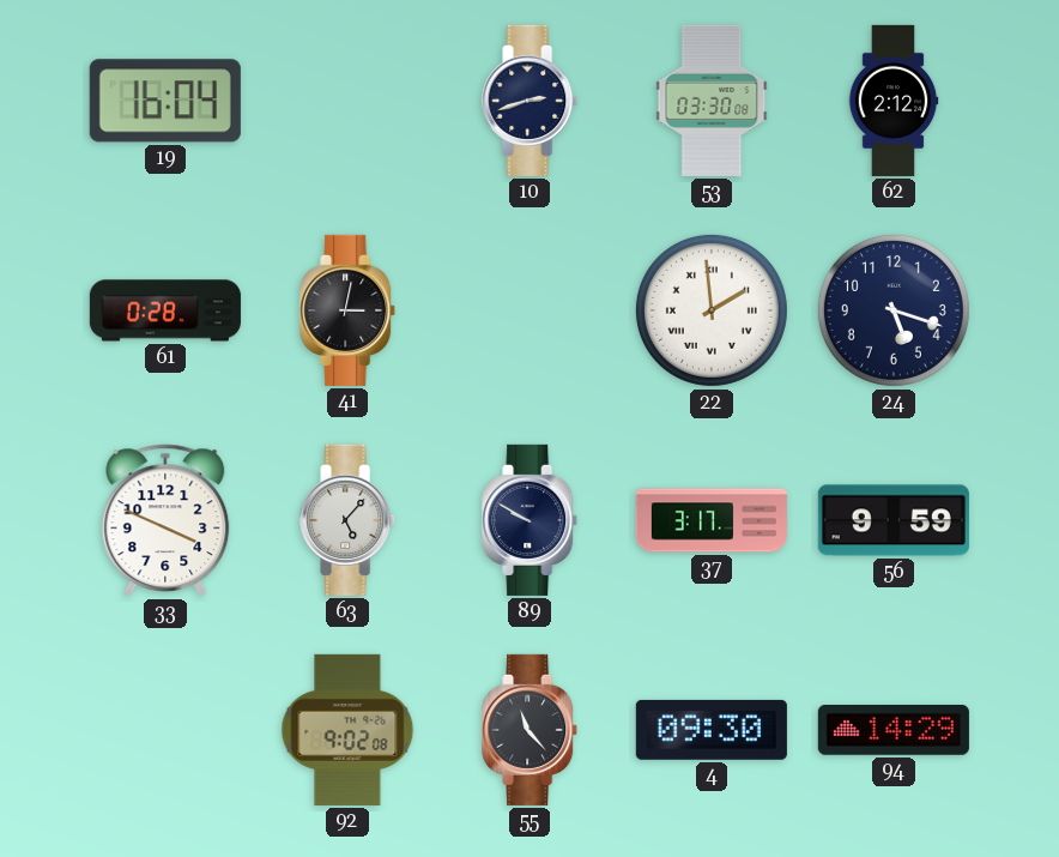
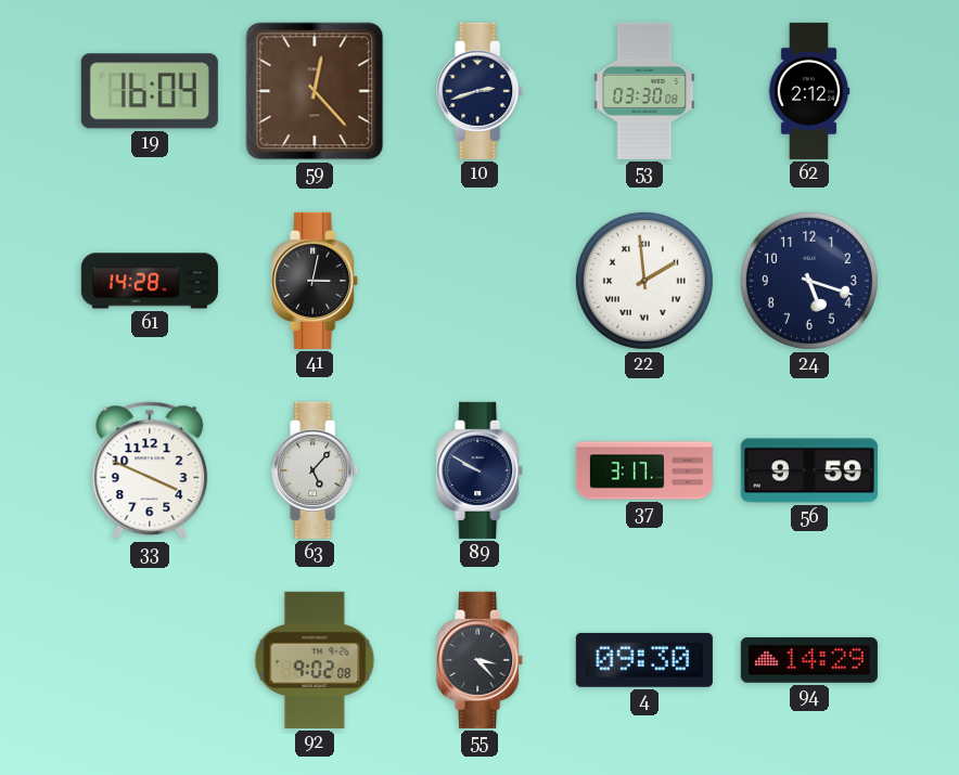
59: none -> 12:23 (315, 91)
61: 0:28 -> 14:28 (150, 281)
55: 11:23 -> 3:23 (481, 660)
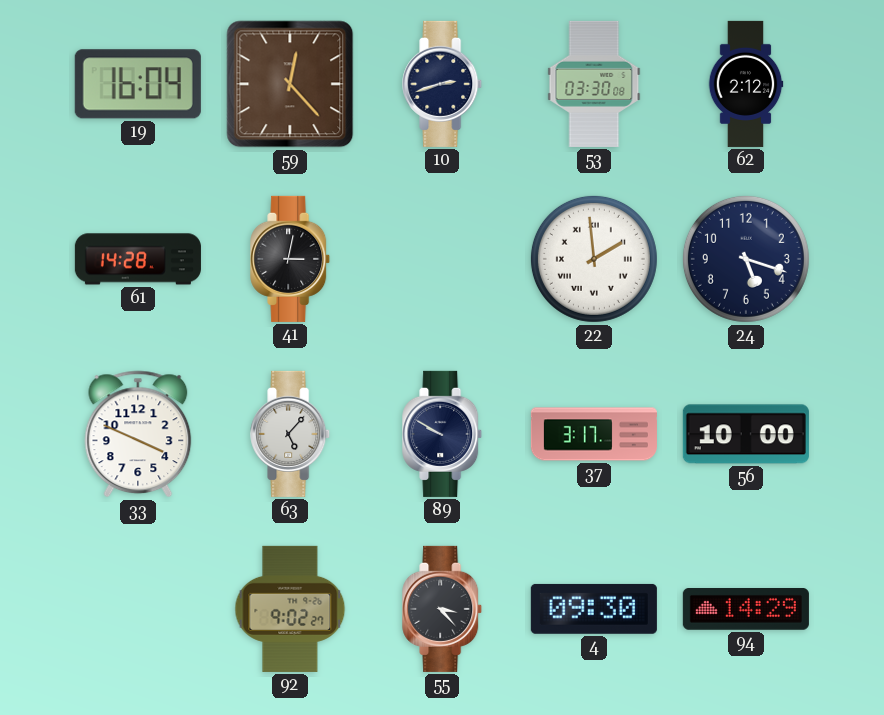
56: 9:59 -> 10:00 (746, 434)
92: 9:02:08 -> 9:02:27 (290, 609)
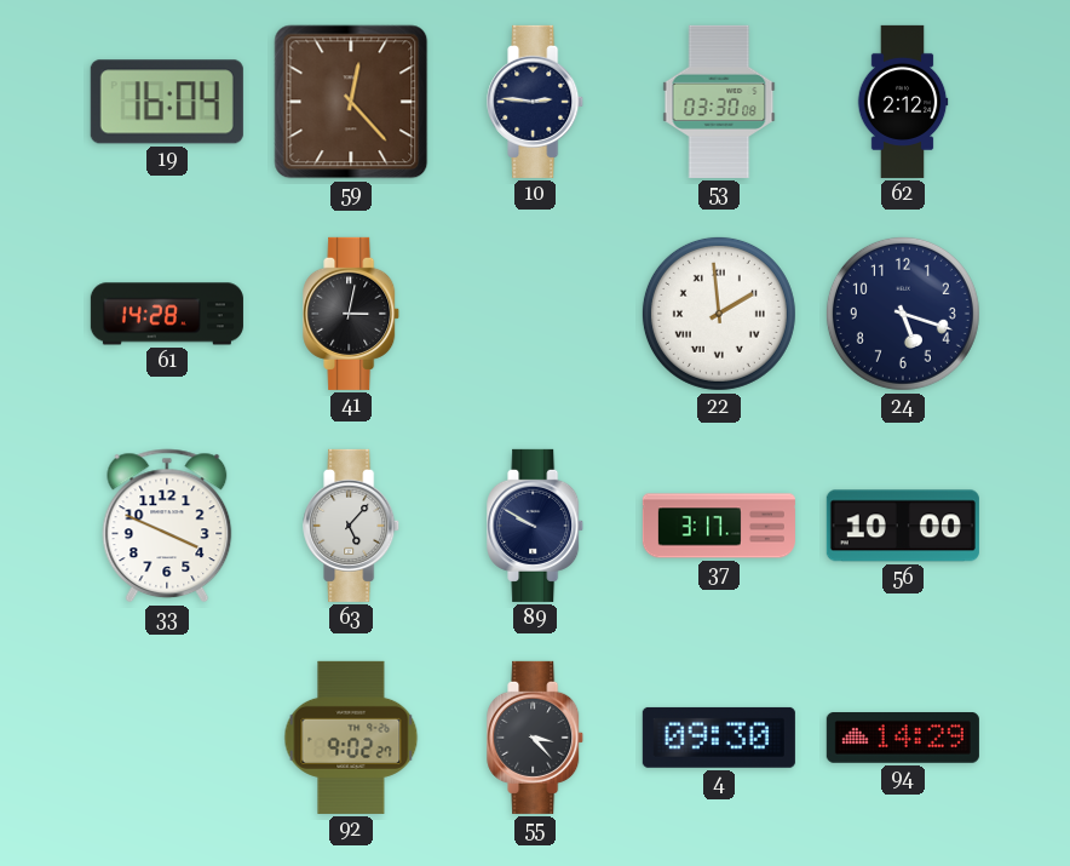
10: 2:42 -> 2:46 (536, 102)
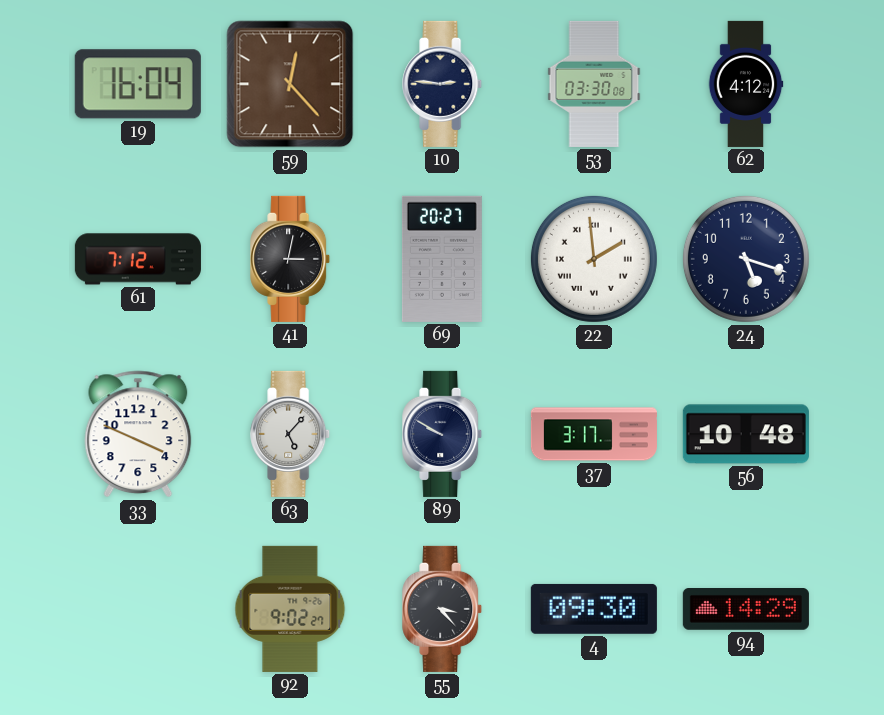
62: 2:12 -> 4:12 (746, 84)
61: 14:28 -> 7:12 (138, 259)
69: none -> 20:27 (442, 259)
56: 10:00 -> 10:48 (746, 434)
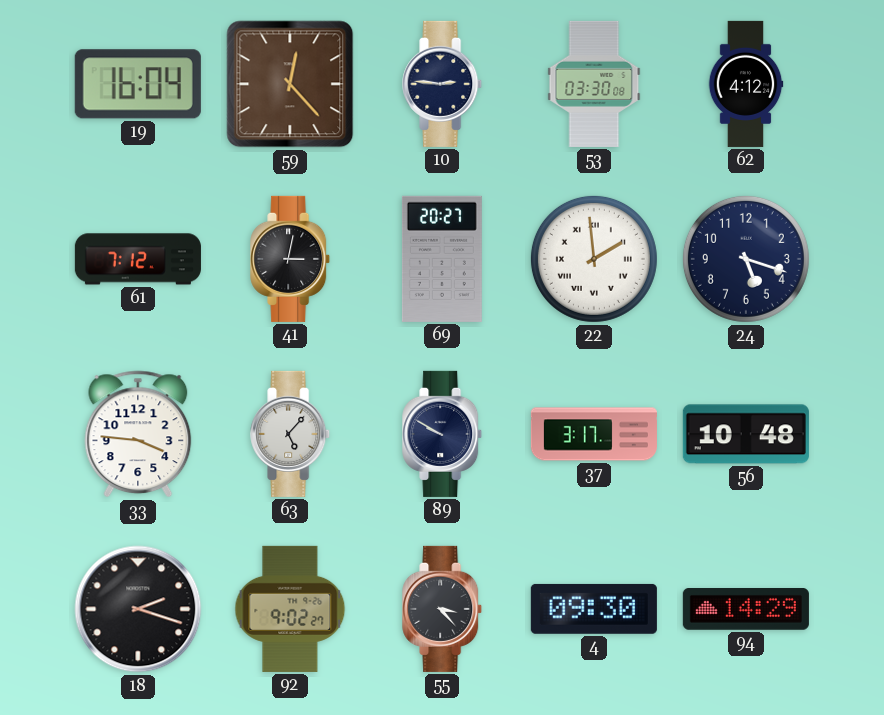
33: 3:49 -> 3:46 (138, 434)
18: none -> 2:18 (138, 609)
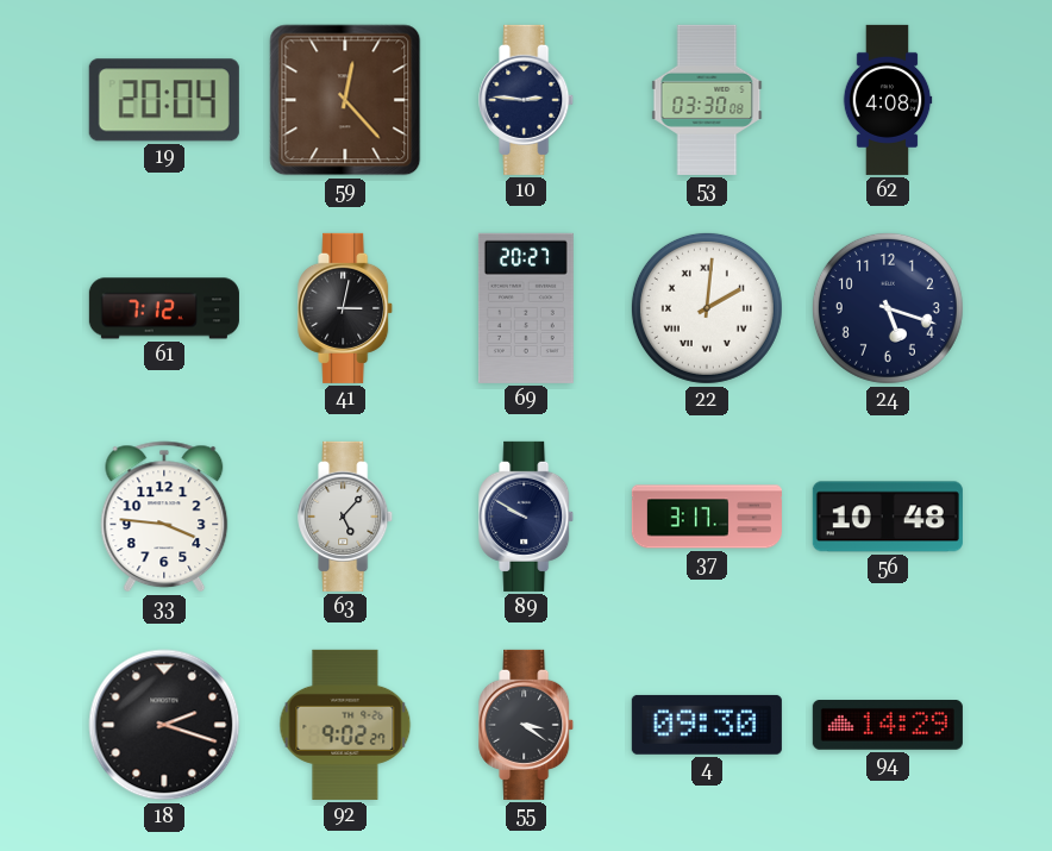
19: 16:04 -> 20:04 (164, 100)
62: 4:12 -> 4:08 (888, 100)
22: 1:59 -> 2:01 (707, 308)
55: 3:23 -> 3:21 (527, 725)
